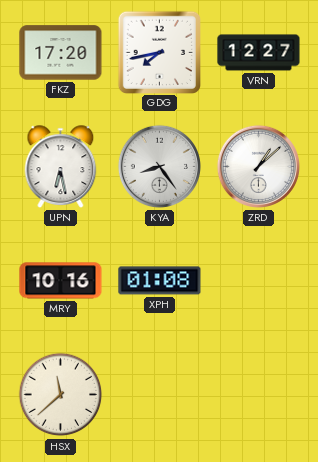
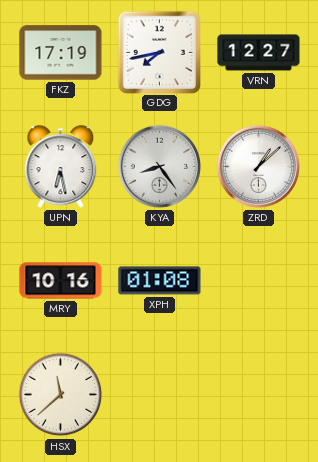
FKZ: 17:20 -> 17:19 (61, 53)
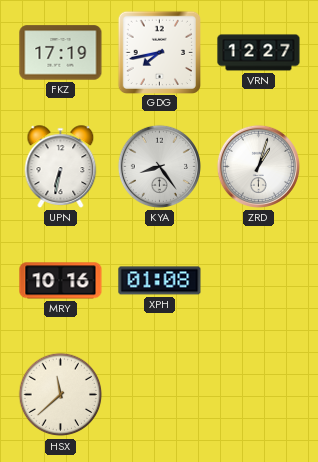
UPN: 6:28 -> 6:32 (61, 167)
ZRD: 1:08 -> 1:03 (258, 166)
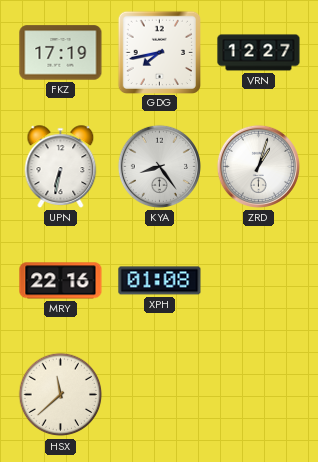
MRY: 10:16 -> 22:16 (61, 281)
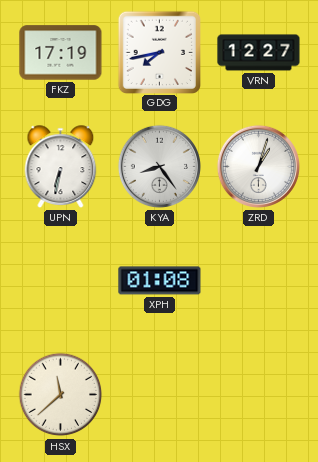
MRY: 22:16 -> none (61, 281)
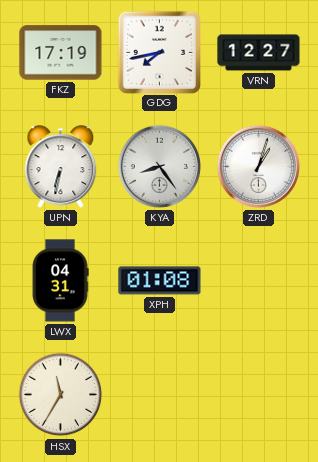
LWX: none -> 04:31 (60, 281)
HSX: 11:38 -> 11:35 (61, 395)
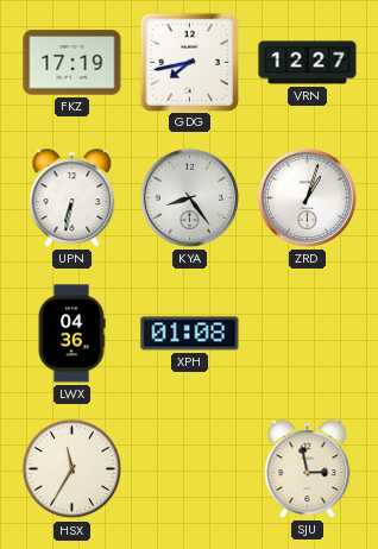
LWX: 04:31 -> 04:36 (71, 334)
SJU: none -> 2:58 (308, 469)
